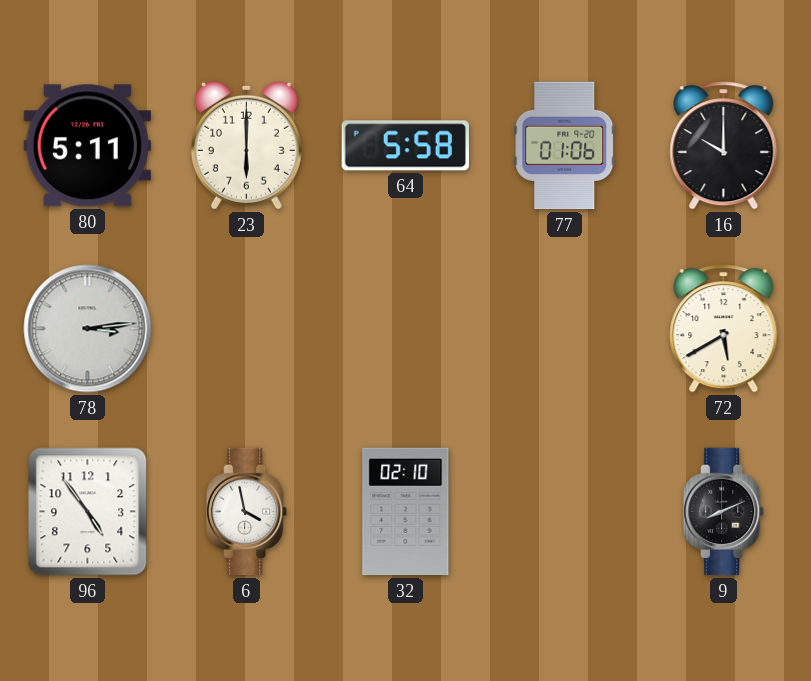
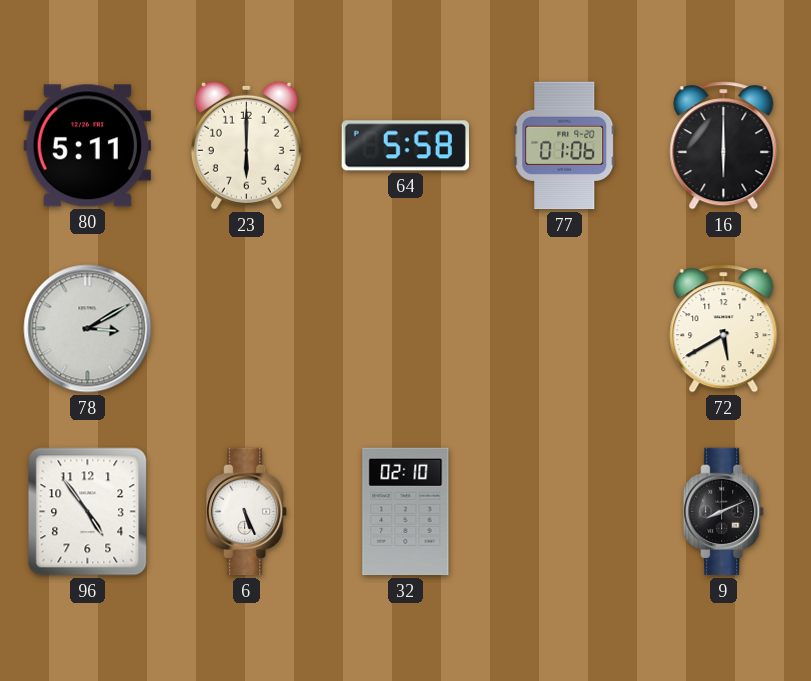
16: 10:00 -> 6:00 (724, 146)
78: 3:14 -> 3:10 (88, 329)
6: 3:58 -> 5:26 (247, 512)
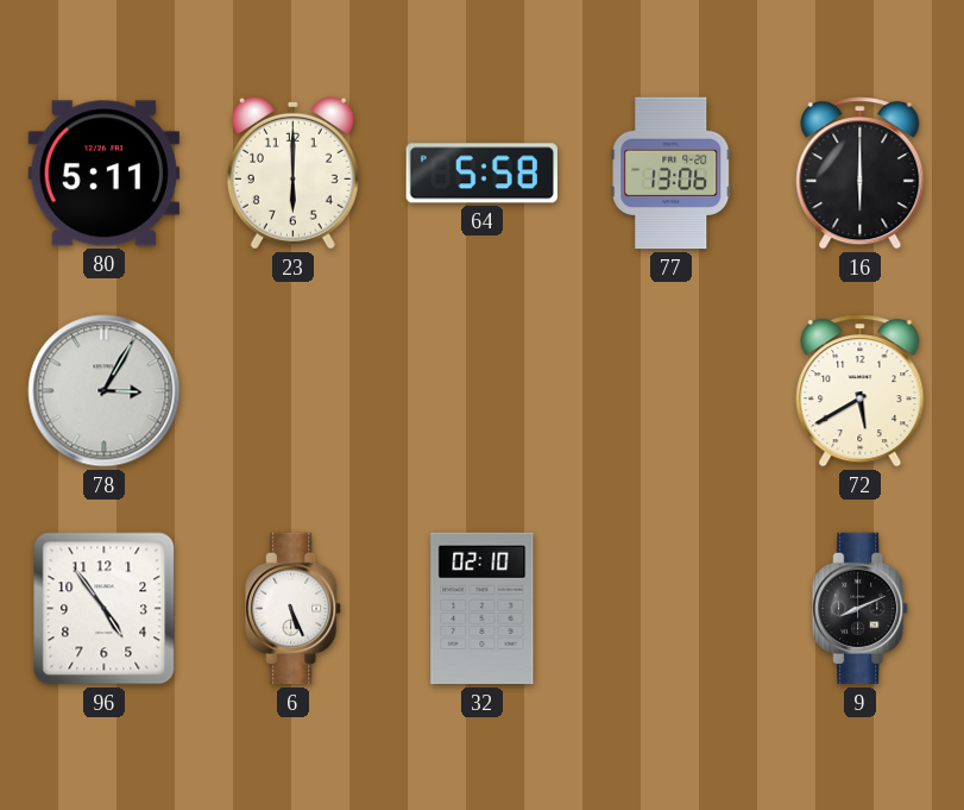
77: 01:06 -> 13:06 (672, 174)
78: 3:10 -> 3:05 (105, 391)
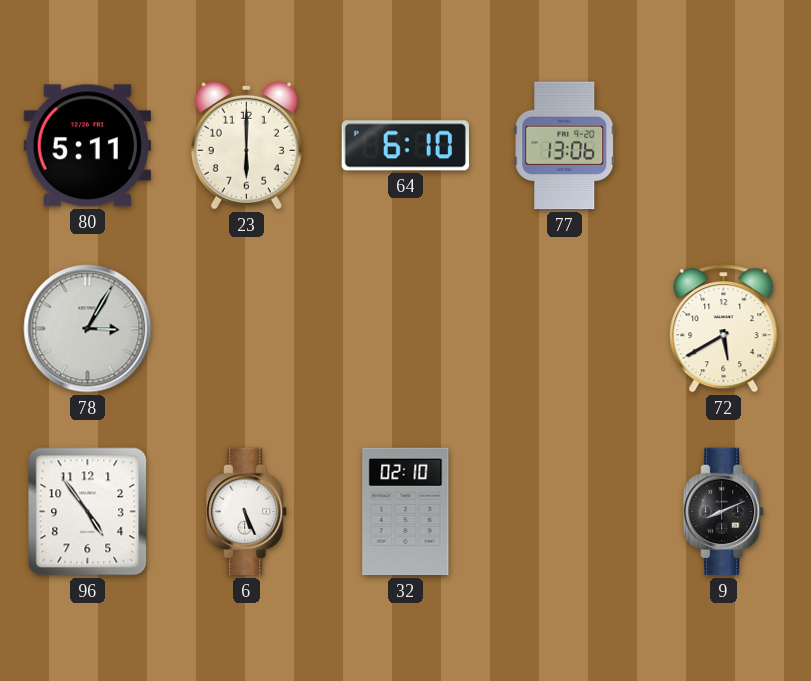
64: 5:58 -> 6:10 (405, 146)
16: 6:00 -> none (861, 174)
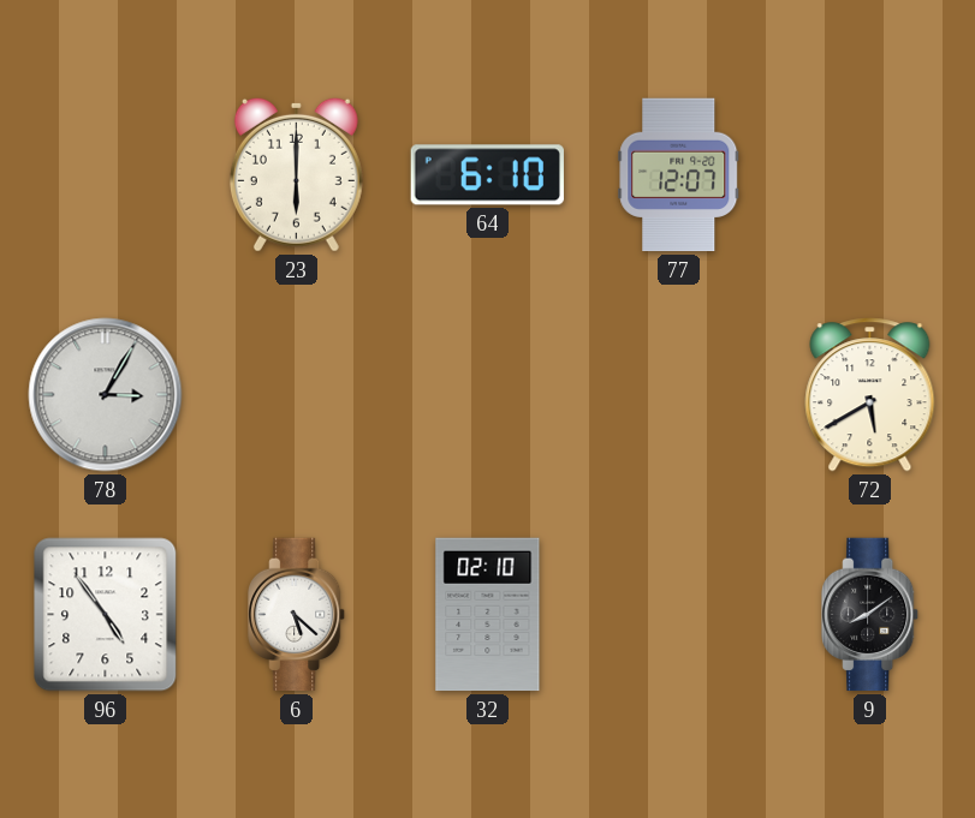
80: 5:11 -> none (87, 146)
77: 13:06 -> 12:07 (679, 175)
6: 5:26 -> 5:22 (297, 615)
9: 8:11 -> 8:09 (870, 615)
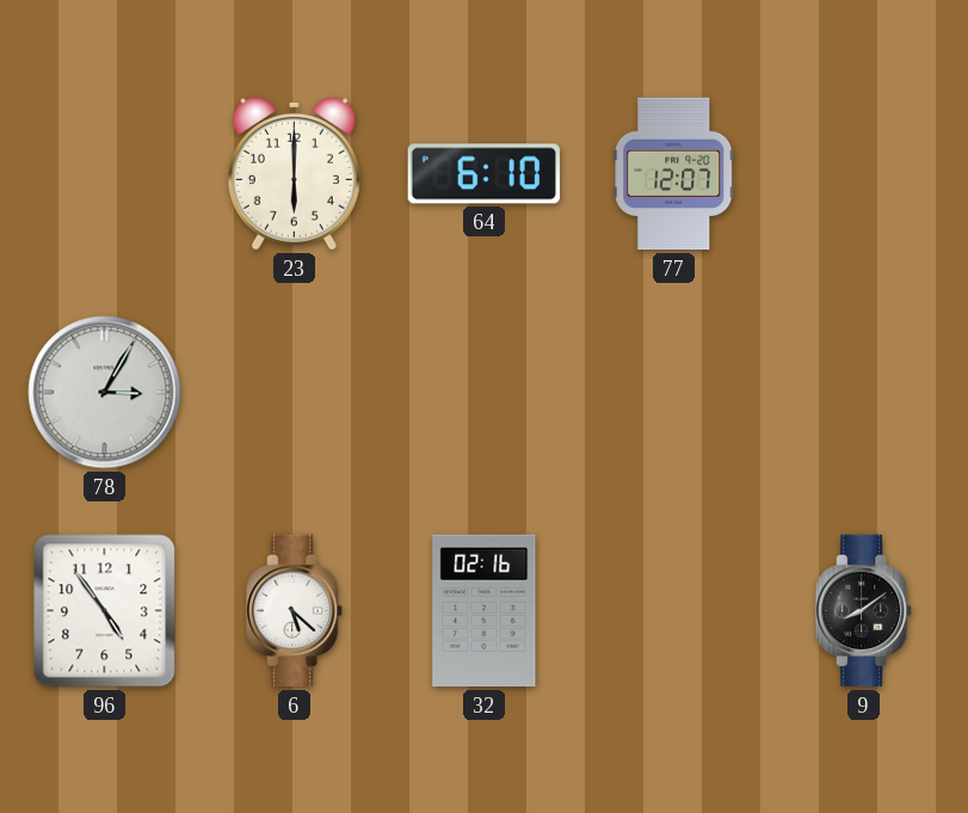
72: 5:40 -> none (870, 395)
32: 02:10 -> 02:16 (485, 611)
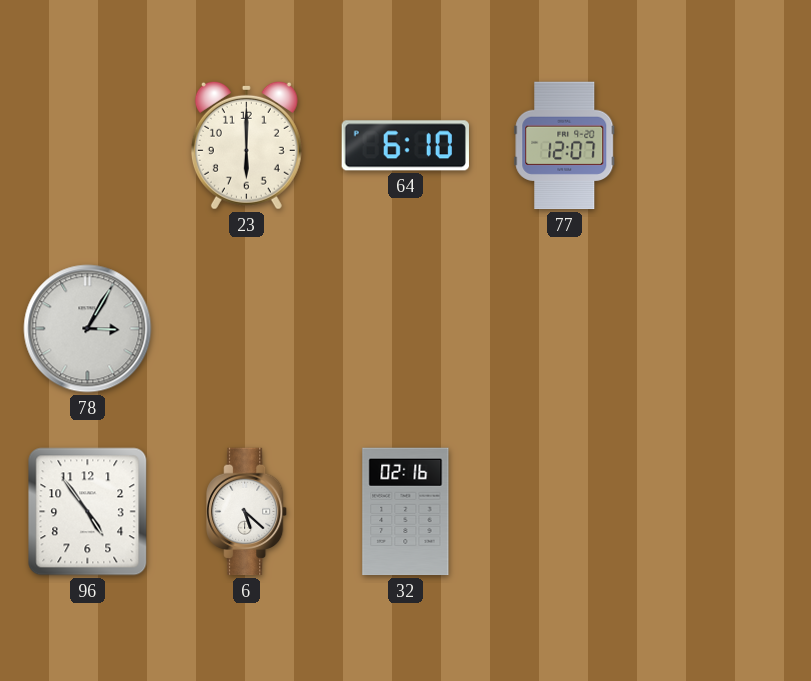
9: 8:09 -> none (864, 611)
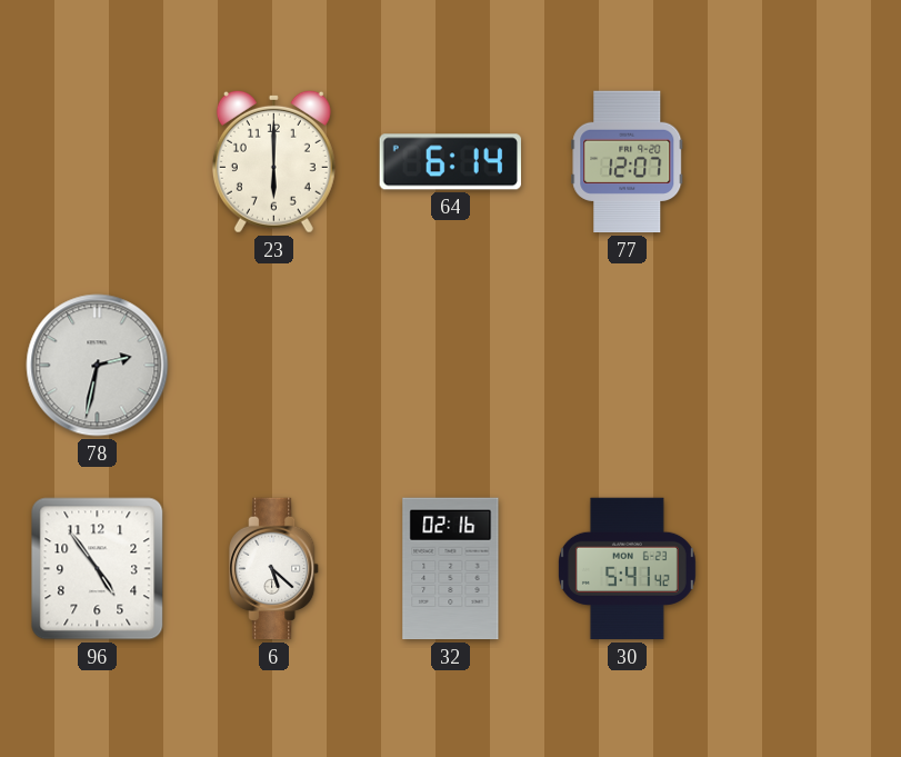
64: 6:10 -> 6:14 (450, 162)
78: 3:05 -> 2:32 (98, 366)
30: none -> 5:41 (627, 569)
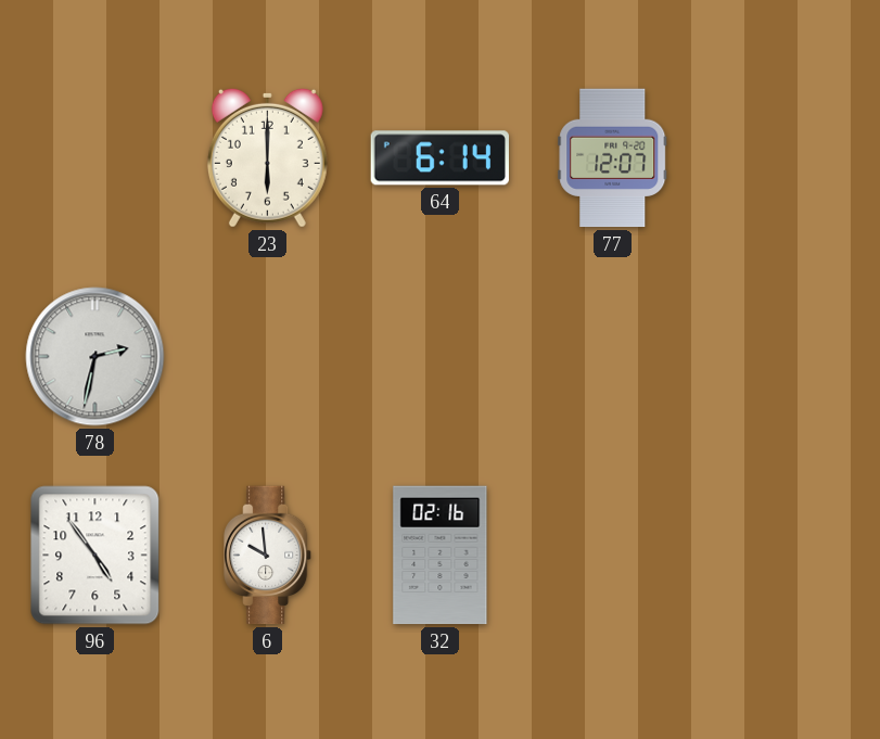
6: 5:22 -> 9:59 (268, 556)
30: 5:41 -> none (627, 569)
